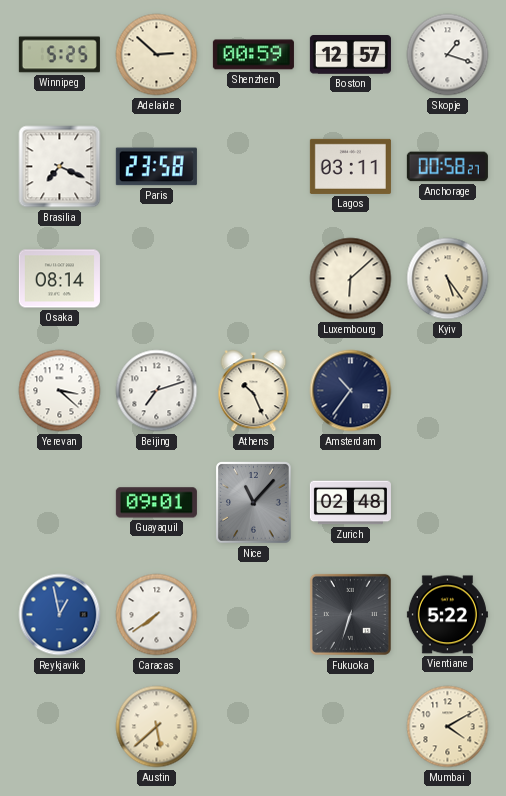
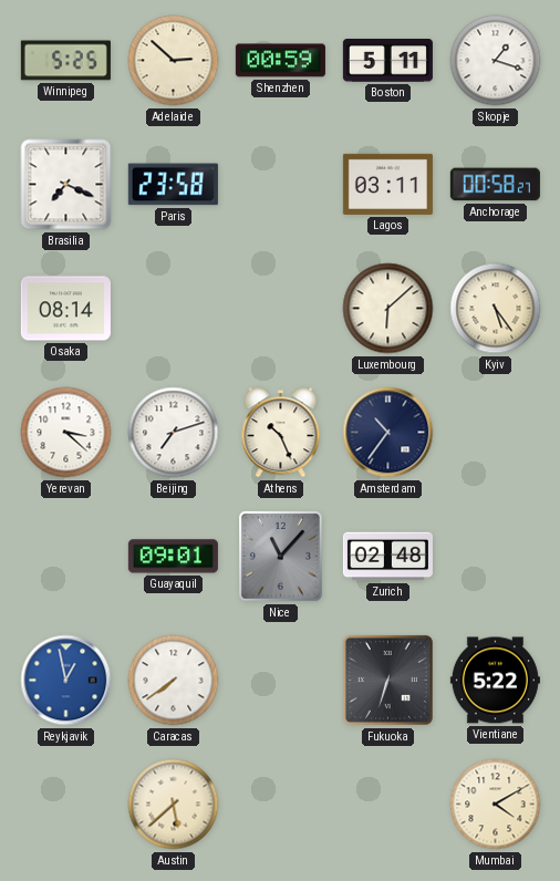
Boston: 12:57 -> 5:11 (387, 61)
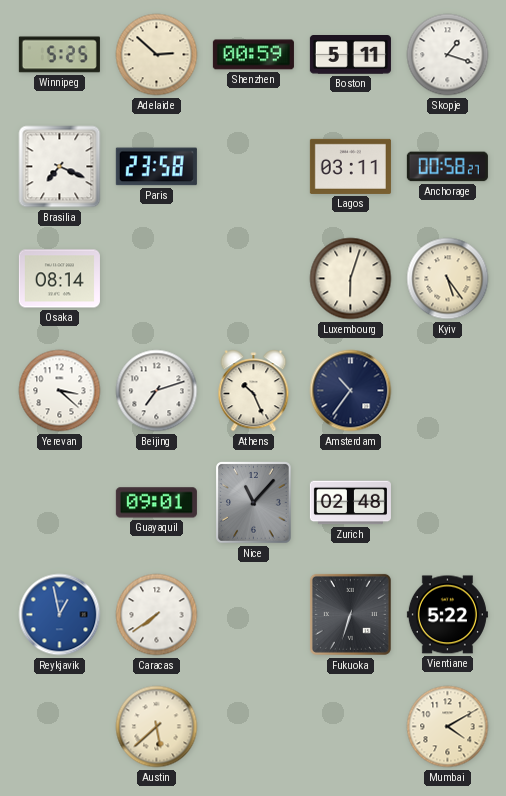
Luxembourg: 6:08 -> 6:03 (351, 279)
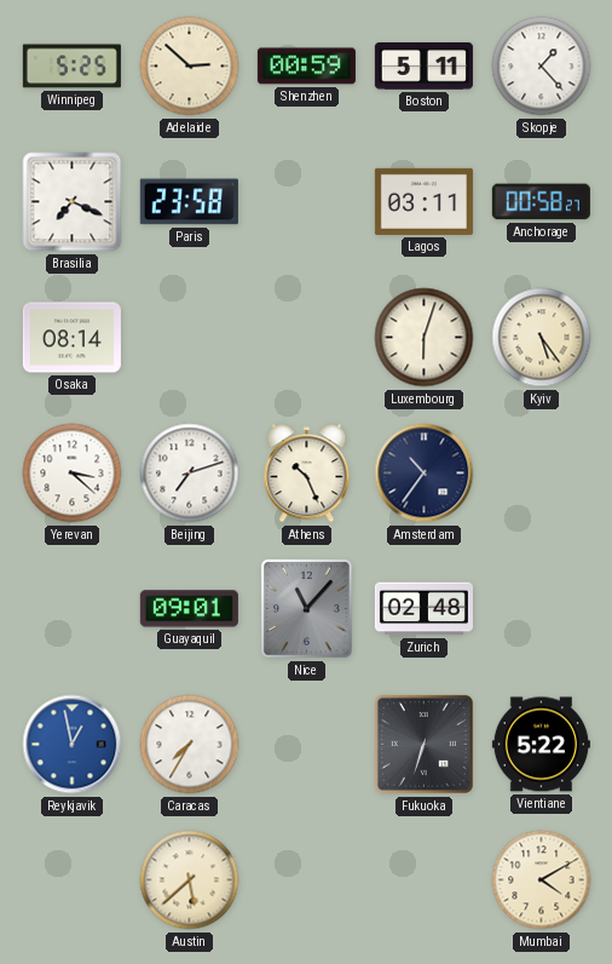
Skopje: 1:18 -> 1:23 (542, 67)
Caracas: 7:39 -> 7:35 (190, 745)
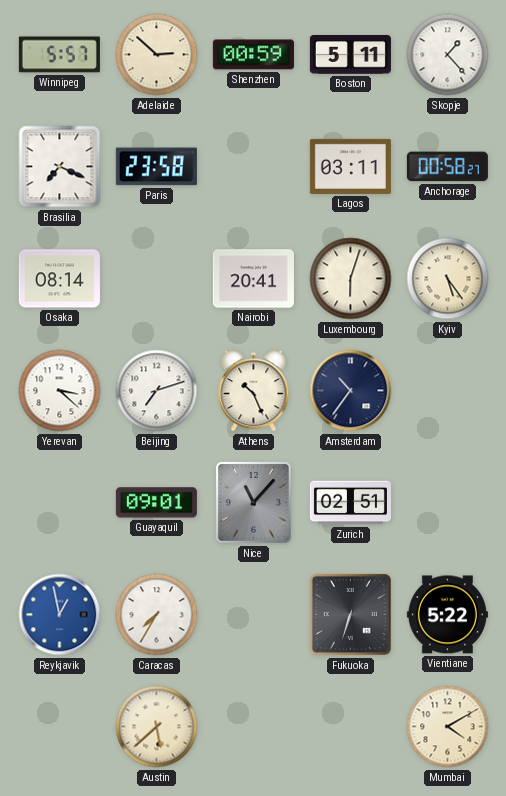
Winnipeg: 5:25 -> 5:57 (59, 55)
Nairobi: none -> 20:41 (253, 279)
Zurich: 02:48 -> 02:51 (350, 503)
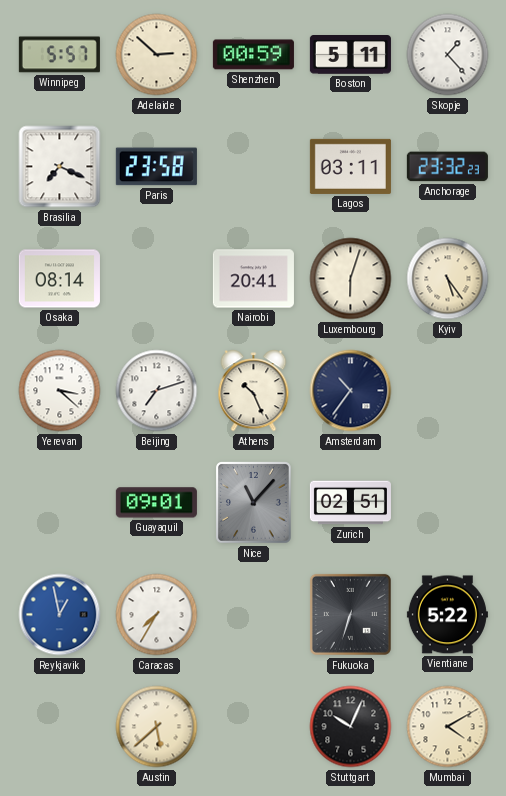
Anchorage: 00:58 -> 23:32 (447, 167)
Stuttgart: none -> 10:04 (351, 727)
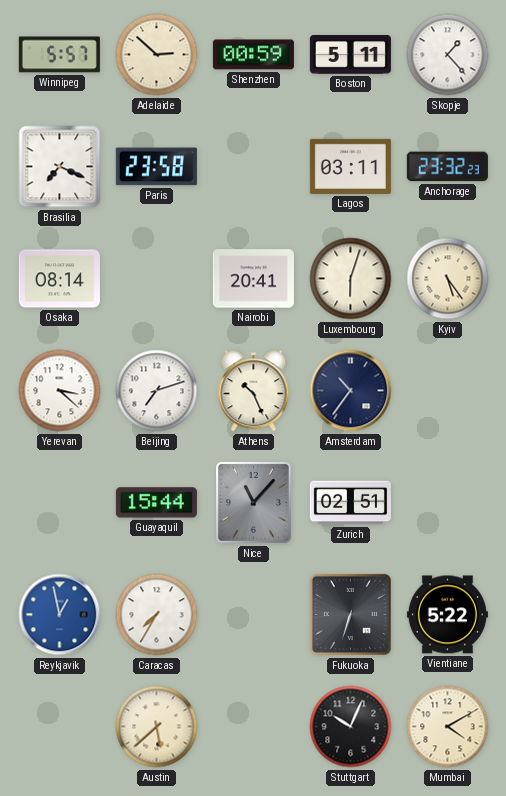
Guayaquil: 09:01 -> 15:44 (156, 503)
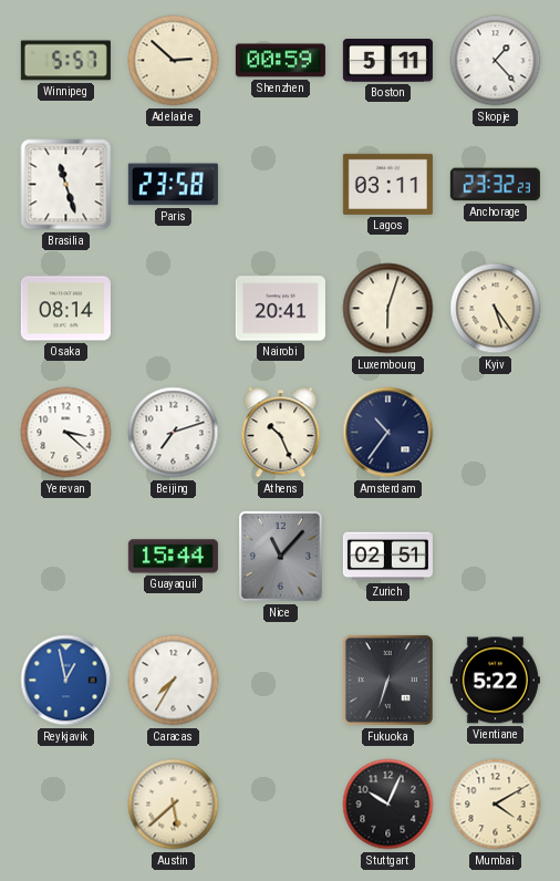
Brasilia: 7:19 -> 11:27 (66, 185)
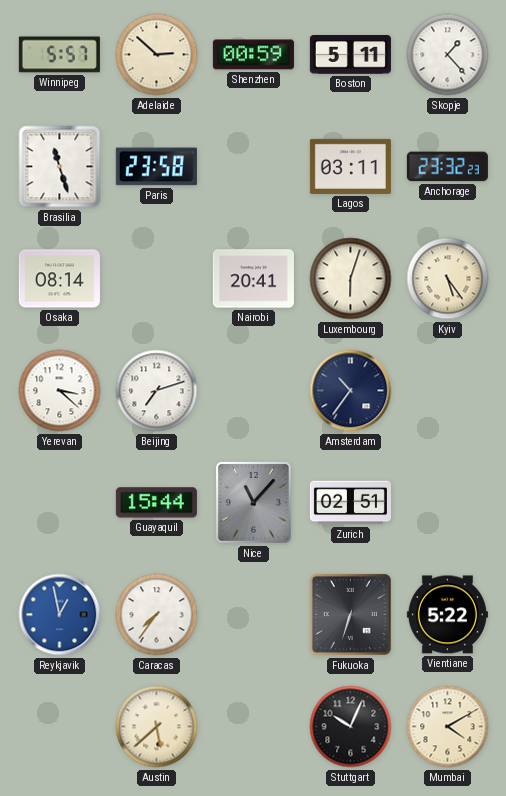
Athens: 10:26 -> none (281, 433)
Caracas: 7:35 -> 7:36 (157, 615)
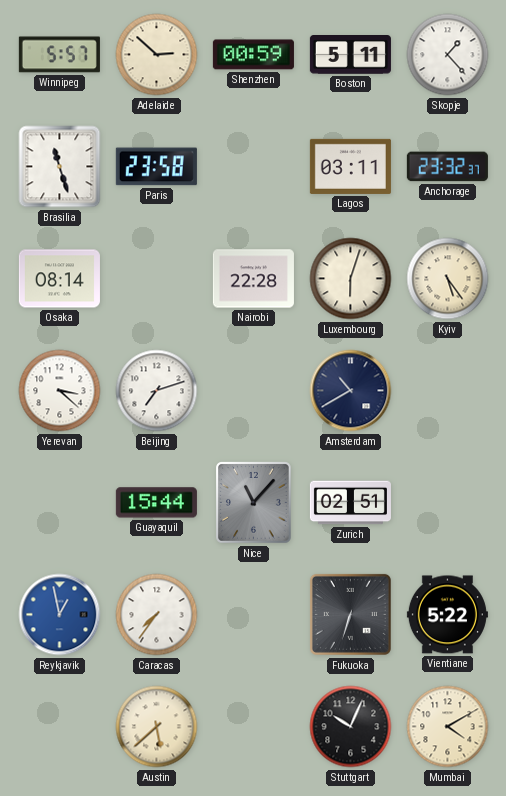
Anchorage: 23:32:23 -> 23:32:37 (447, 167)
Nairobi: 20:41 -> 22:28 (253, 279)
Amsterdam: 10:36 -> 10:40 (351, 391)
